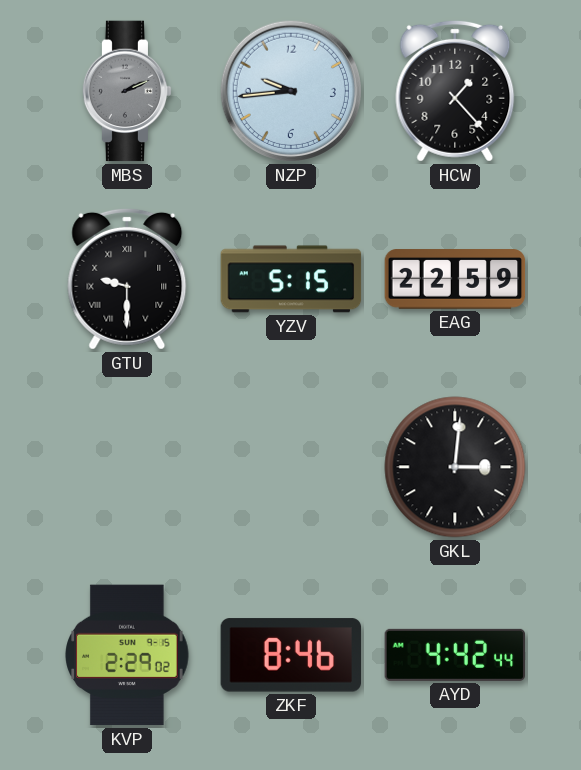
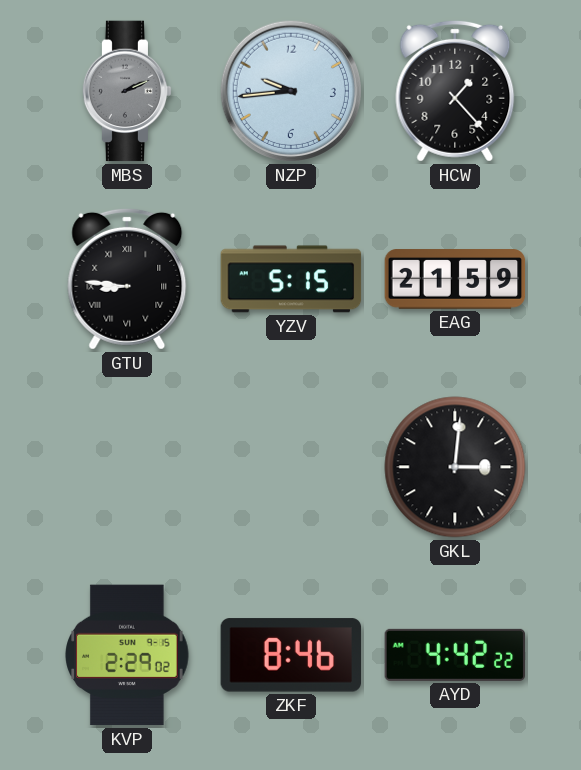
GTU: 9:30 -> 8:46 (127, 279)
EAG: 22:59 -> 21:59 (455, 279)
AYD: 4:42:44 -> 4:42:22 (455, 655)
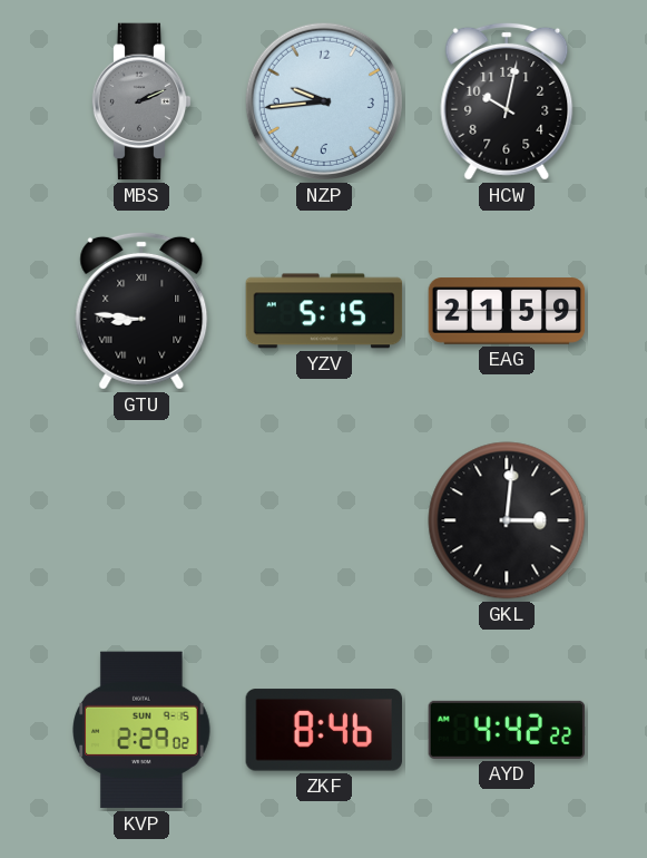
HCW: 1:23 -> 10:02 (507, 101)
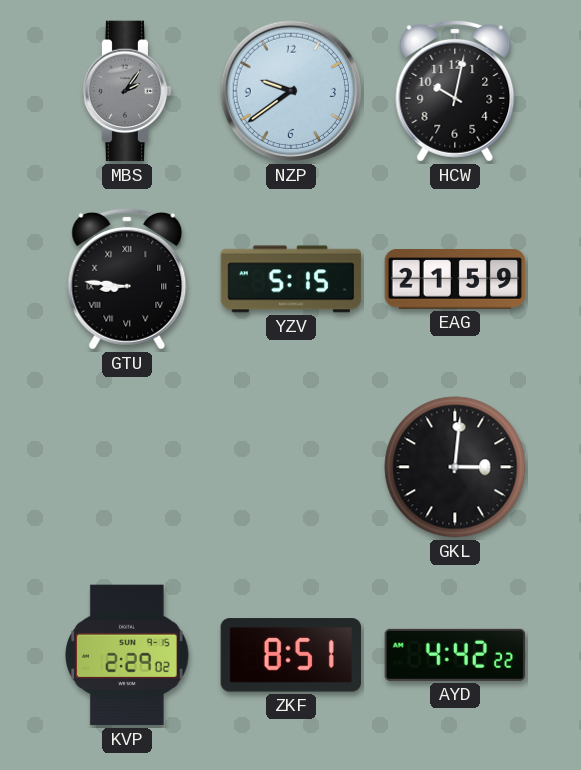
MBS: 2:11 -> 2:06 (127, 91)
NZP: 9:44 -> 9:39 (291, 91)
ZKF: 8:46 -> 8:51 (290, 655)
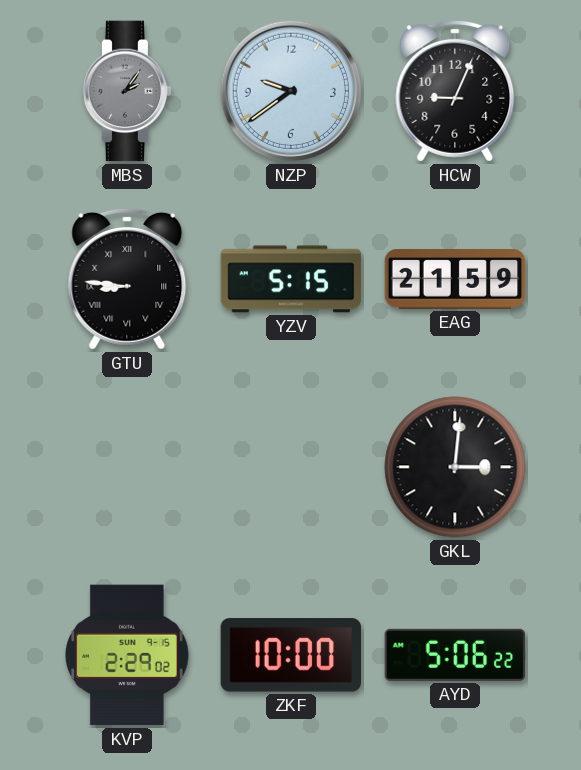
HCW: 10:02 -> 9:04 (455, 91)
ZKF: 8:51 -> 10:00 (290, 655)
AYD: 4:42 -> 5:06 (455, 655)
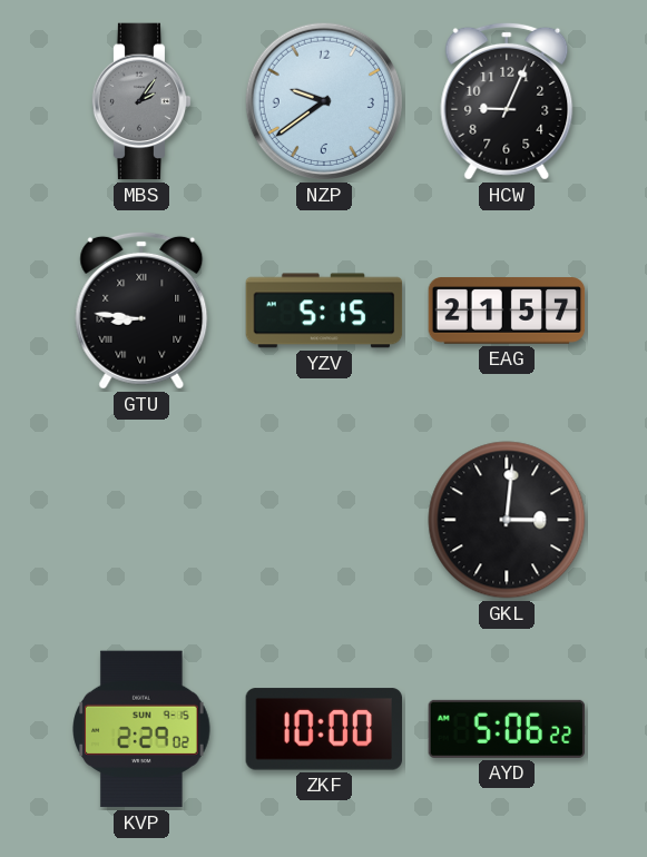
EAG: 21:59 -> 21:57 (507, 311)
